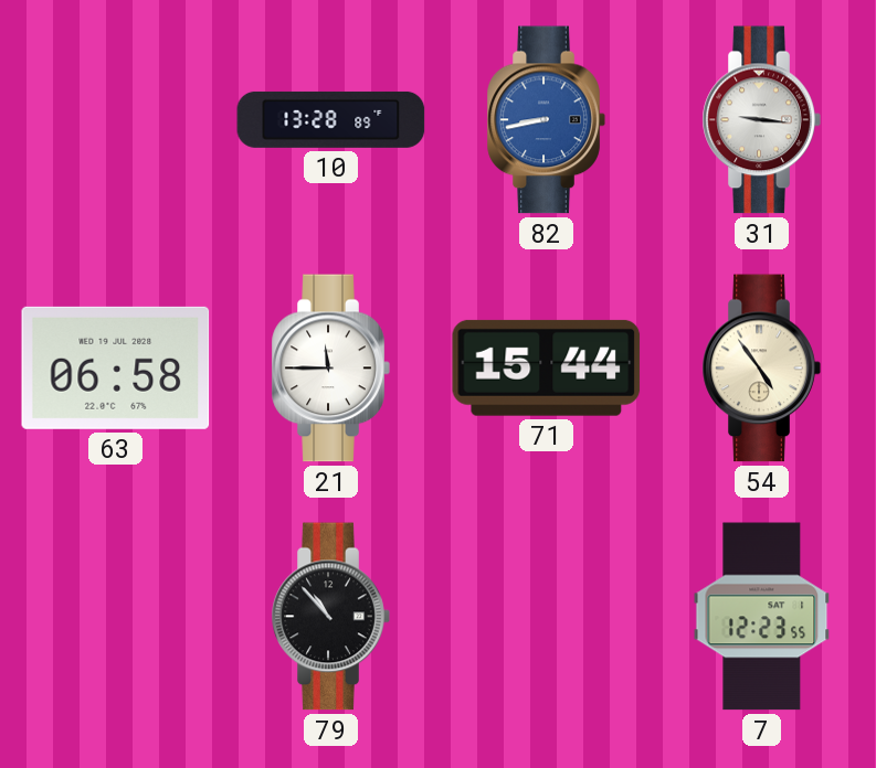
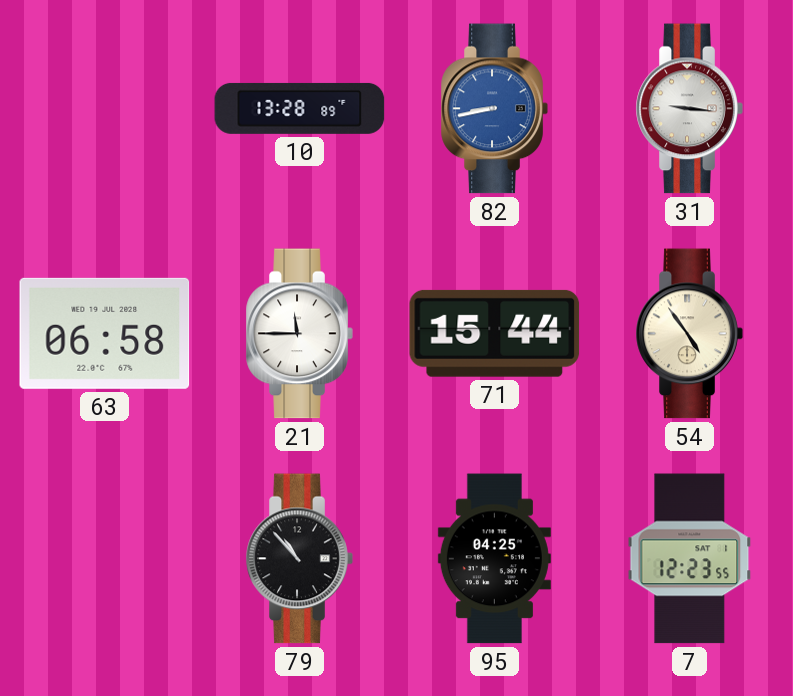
95: none -> 04:25 (494, 559)
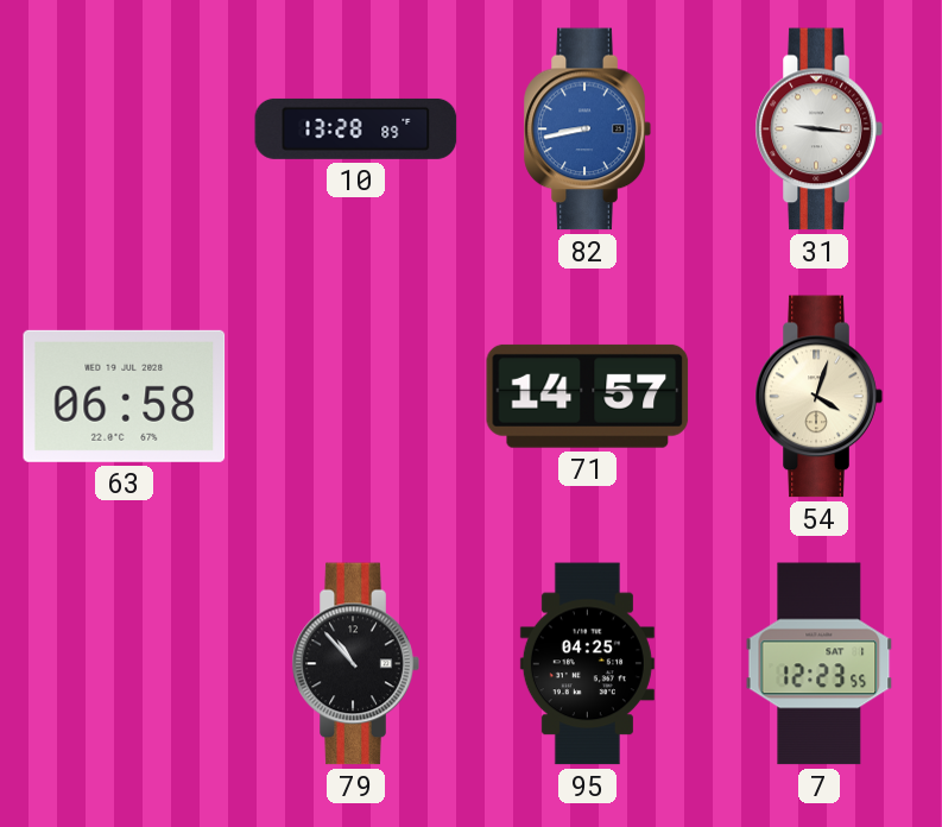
21: 11:45 -> none (299, 334)
71: 15:44 -> 14:57 (588, 396)
54: 4:54 -> 4:03 (818, 397)
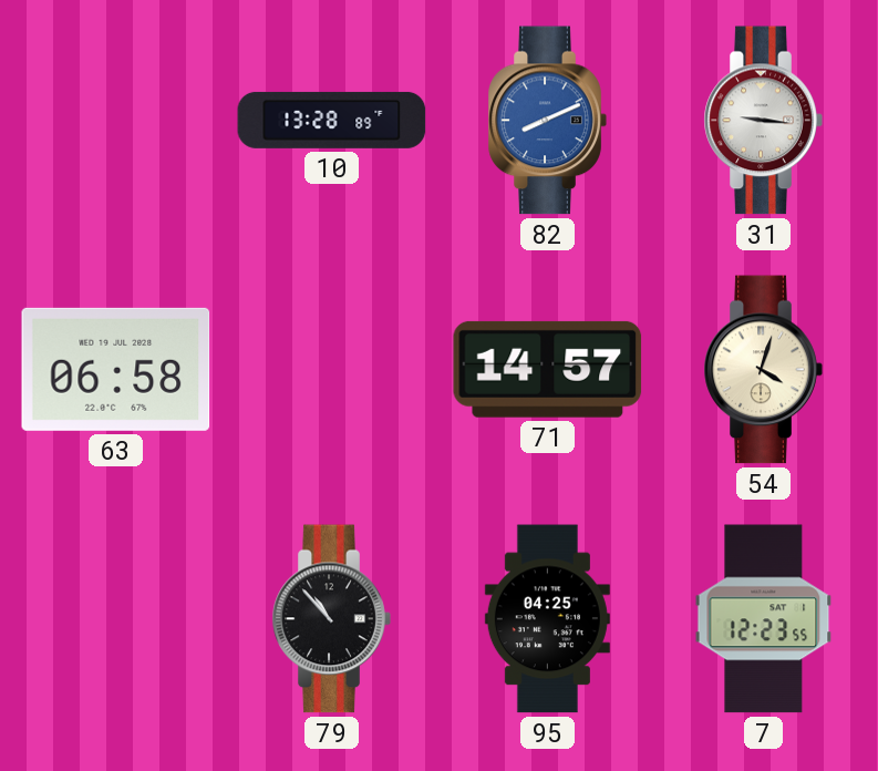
82: 8:43 -> 8:11 (547, 121)
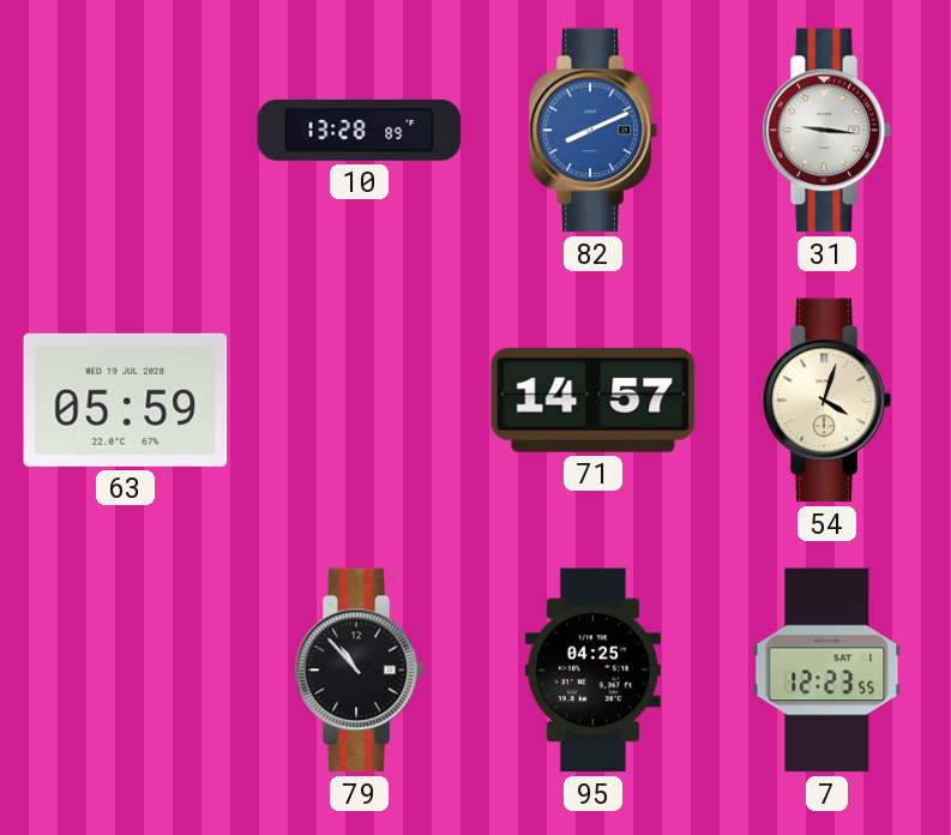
63: 06:58 -> 05:59 (126, 400)
